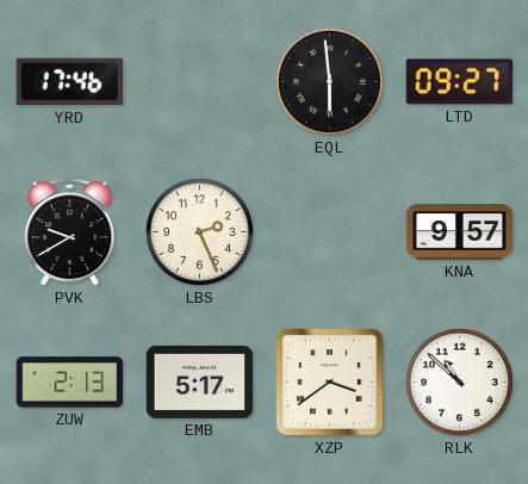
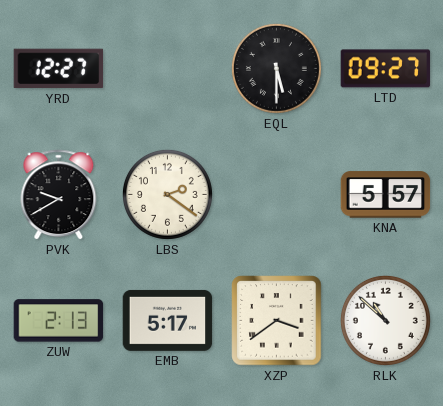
YRD: 17:46 -> 12:27 (59, 69)
EQL: 5:59 -> 5:30 (276, 68)
LBS: 2:26 -> 2:21 (167, 194)
KNA: 9:57 -> 5:57 (386, 195)
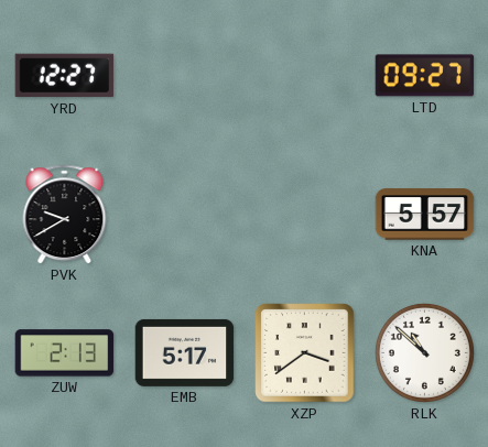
EQL: 5:30 -> none (276, 68)
LBS: 2:21 -> none (167, 194)
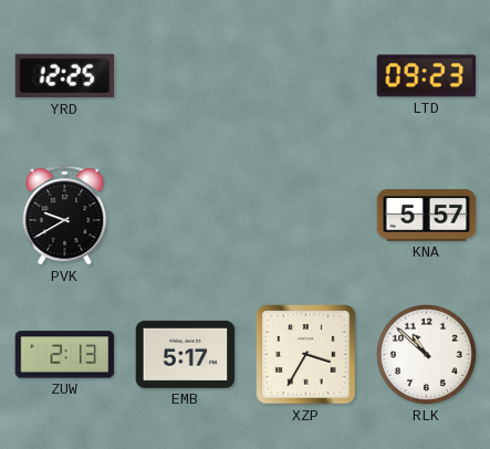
YRD: 12:27 -> 12:25 (65, 76)
LTD: 09:27 -> 09:23 (427, 76)
XZP: 3:39 -> 3:35 (306, 355)
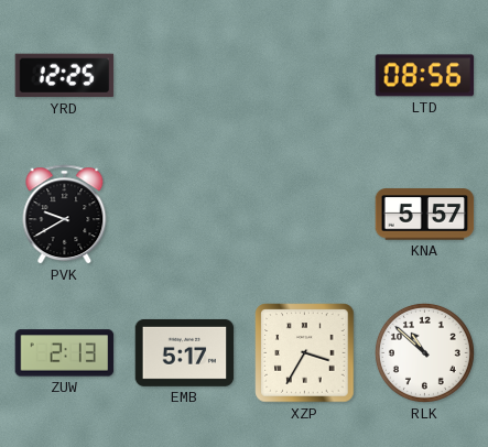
LTD: 09:23 -> 08:56 (425, 76)
